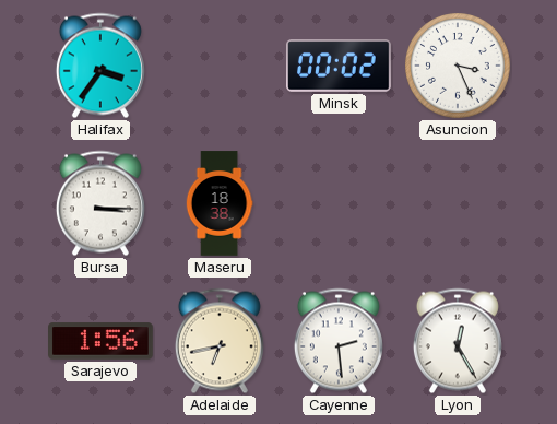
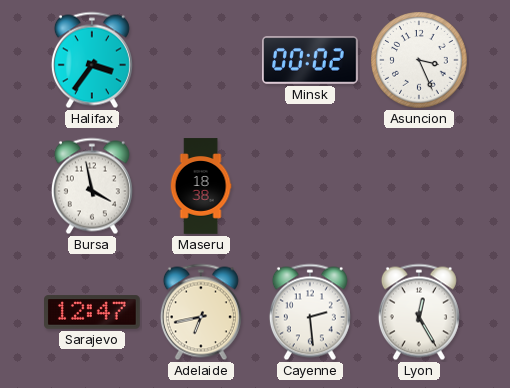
Bursa: 3:15 -> 3:58 (92, 186)
Sarajevo: 1:56 -> 12:47 (93, 312)
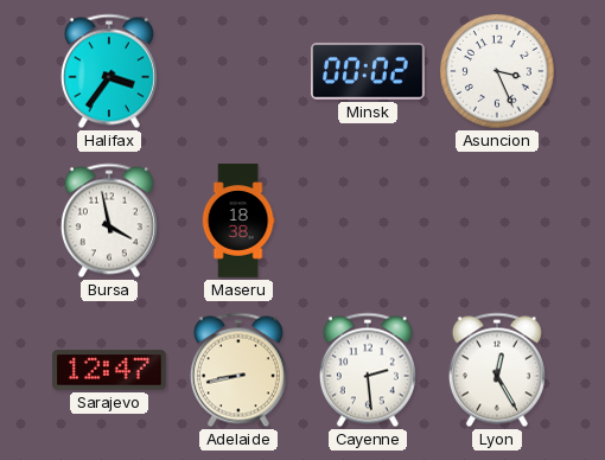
Adelaide: 6:43 -> 8:43 (238, 370)
